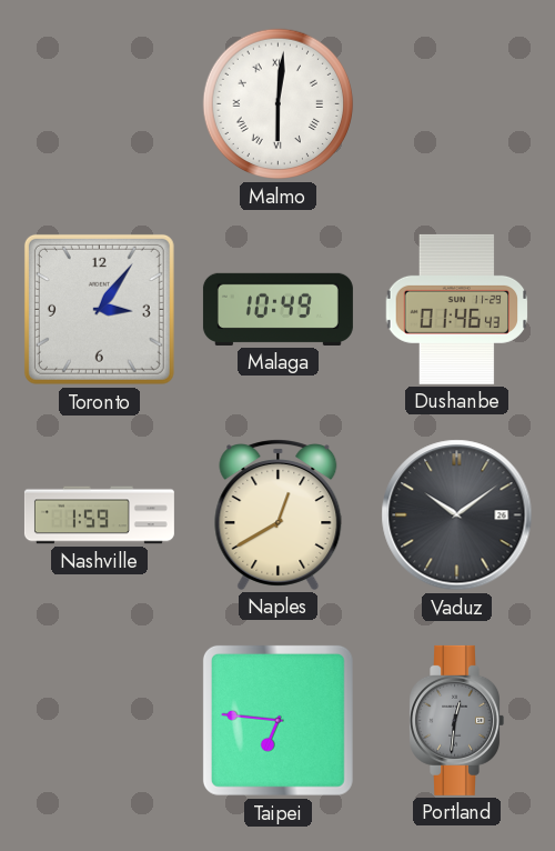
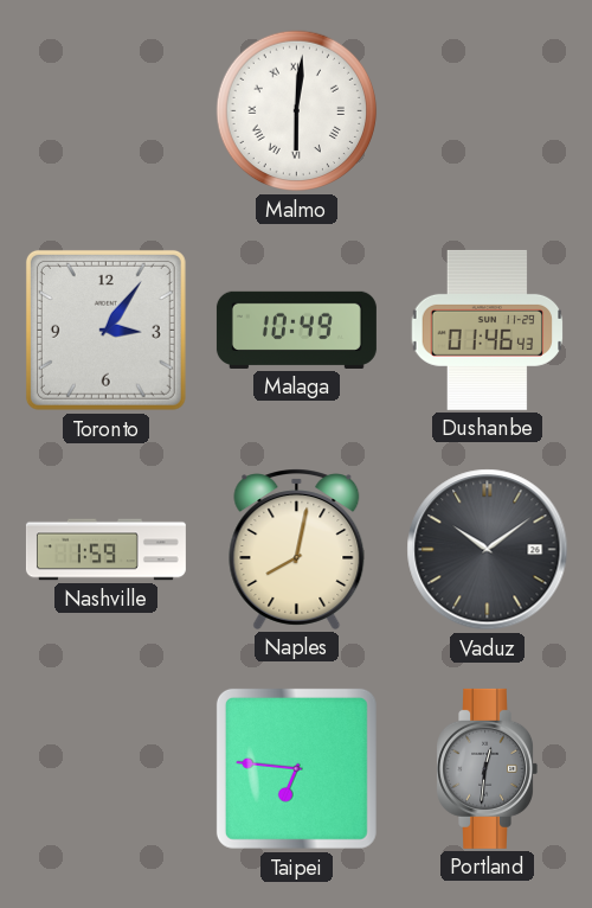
Naples: 12:40 -> 8:02 (297, 549)
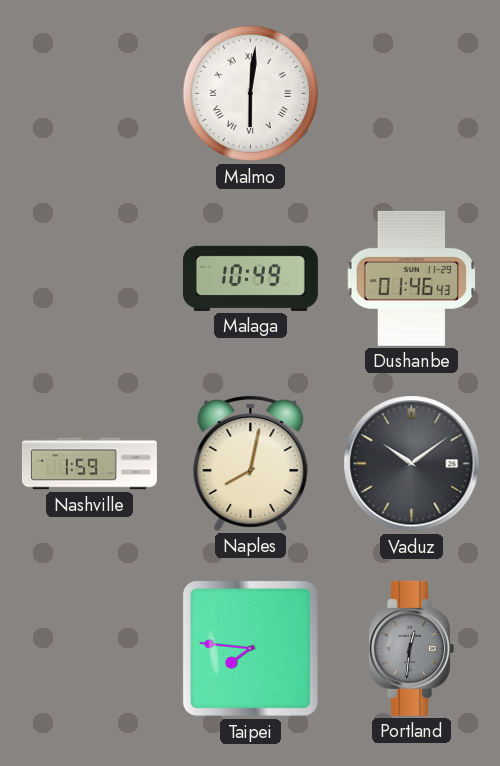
Toronto: 3:06 -> none (105, 330)
Taipei: 6:46 -> 7:46 (250, 648)
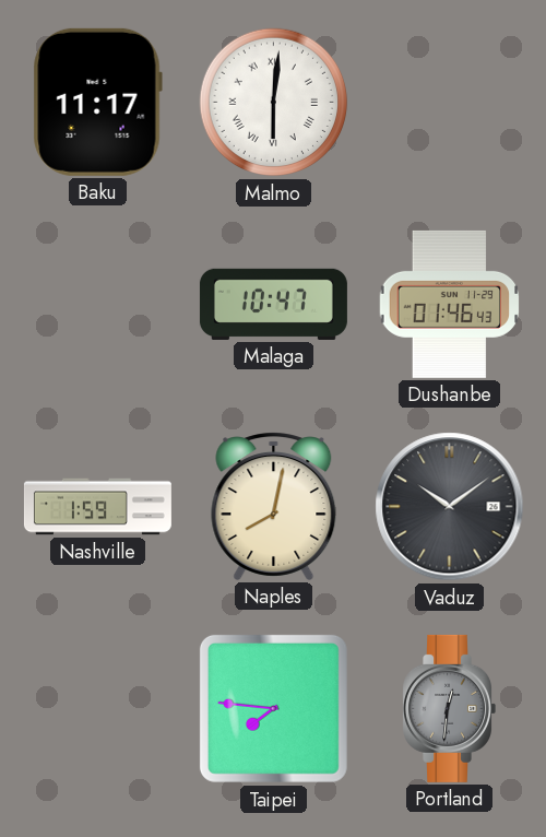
Baku: none -> 11:17 (97, 102)
Malaga: 10:49 -> 10:47 (273, 304)
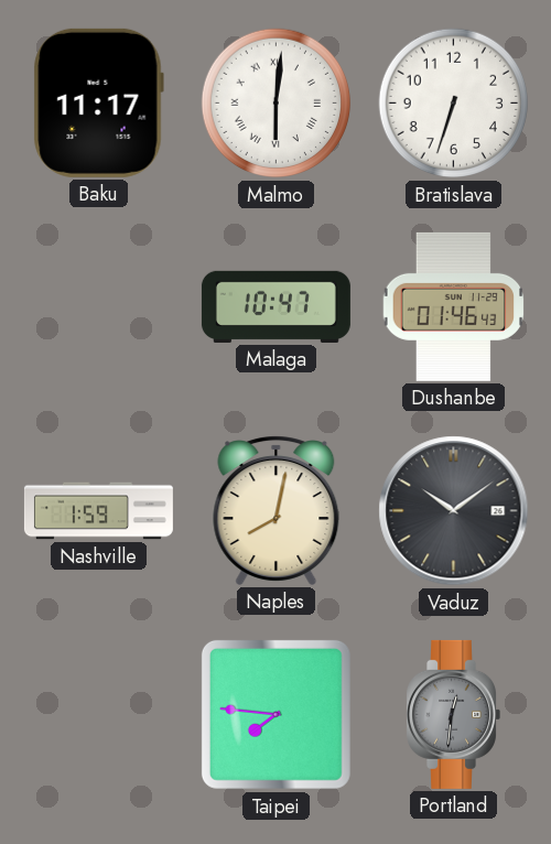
Bratislava: none -> 6:33 (454, 104)
